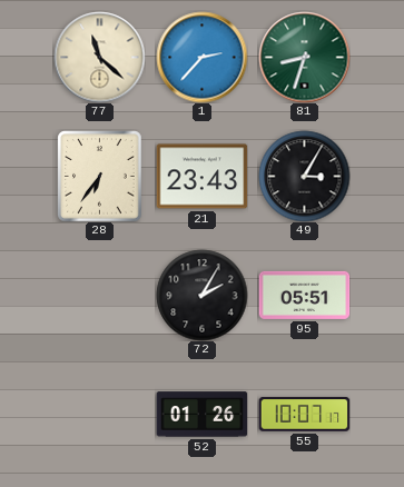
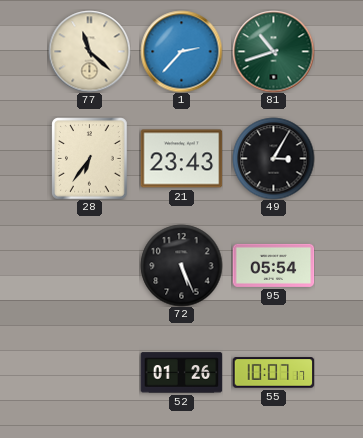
81: 8:33 -> 10:42 (273, 51)
72: 2:05 -> 5:26 (181, 265)
95: 05:51 -> 05:54 (273, 265)
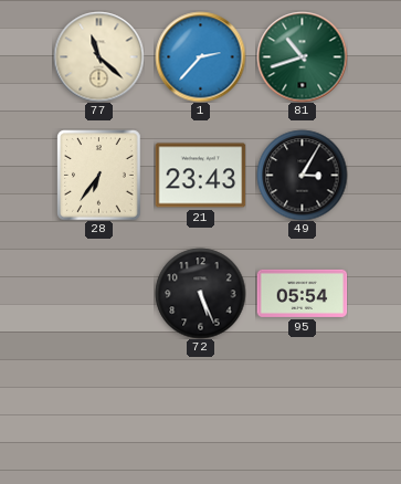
52: 01:26 -> none (181, 373)
55: 10:07 -> none (273, 373)
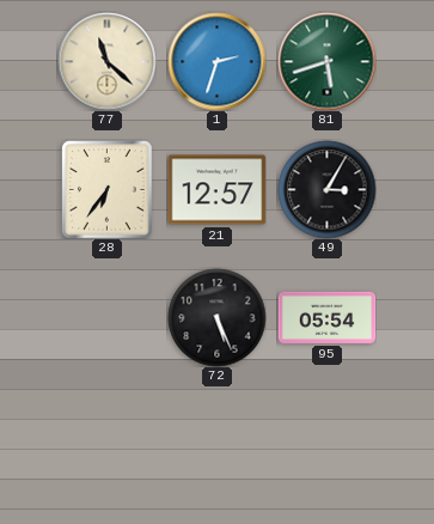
1: 2:37 -> 2:33 (216, 61)
81: 10:42 -> 5:42 (326, 61)
21: 23:43 -> 12:57 (216, 190)
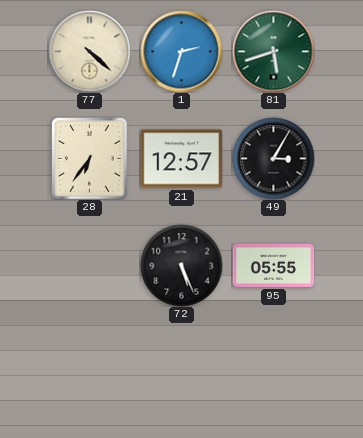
77: 11:22 -> 4:22 (89, 51)
95: 05:54 -> 05:55 (273, 265)
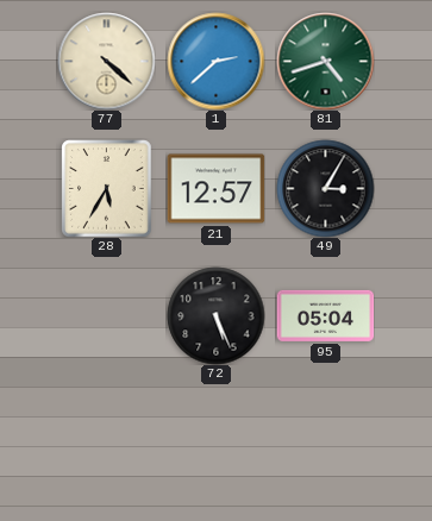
1: 2:33 -> 2:38 (215, 61)
81: 5:42 -> 4:42 (325, 61)
28: 6:36 -> 5:35 (107, 188)
95: 05:55 -> 05:04 (325, 315)
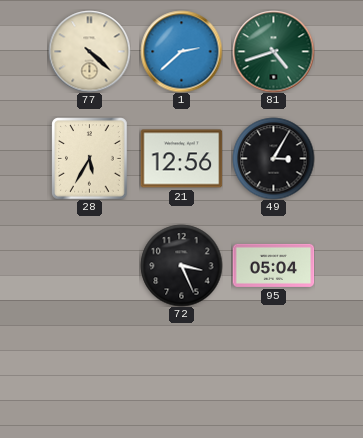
21: 12:57 -> 12:56 (181, 159)
72: 5:26 -> 3:26 (181, 265)
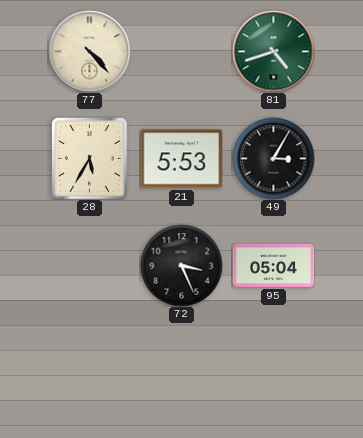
77: 4:22 -> 4:23 (89, 51)
1: 2:38 -> none (181, 51)
21: 12:56 -> 5:53 (181, 159)
